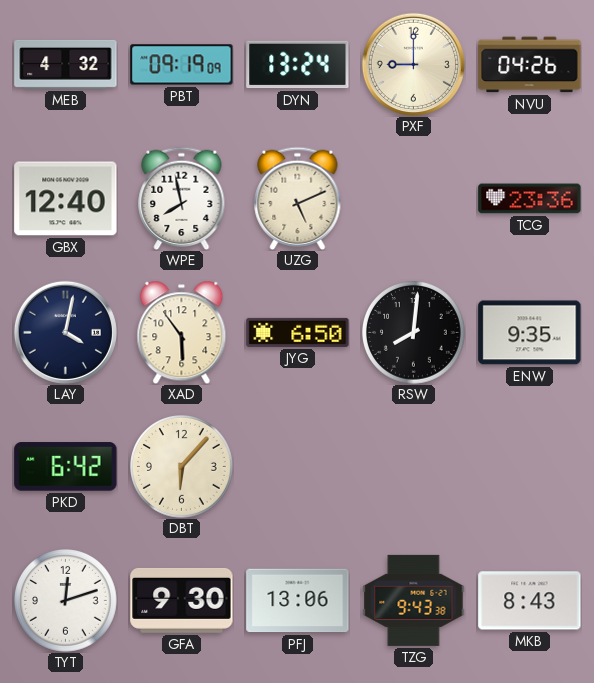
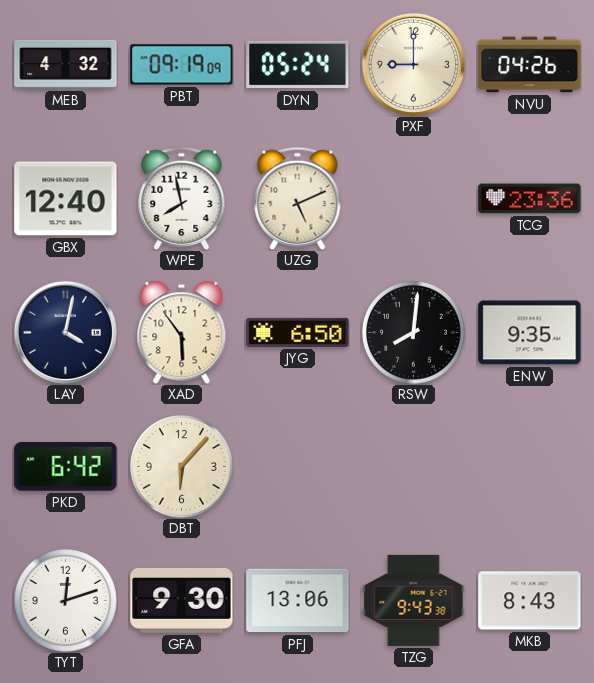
DYN: 13:24 -> 05:24 (298, 65)
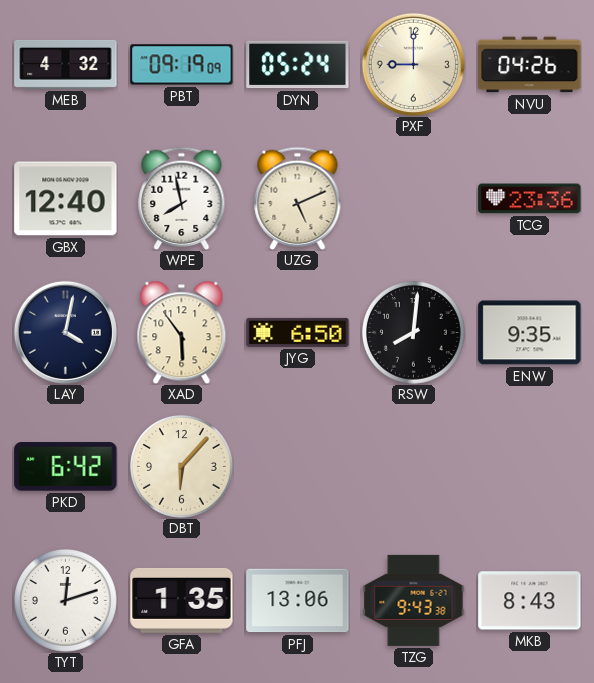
GFA: 9:30 -> 1:35 (182, 600)
